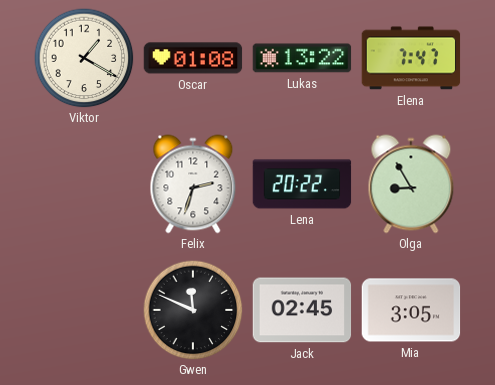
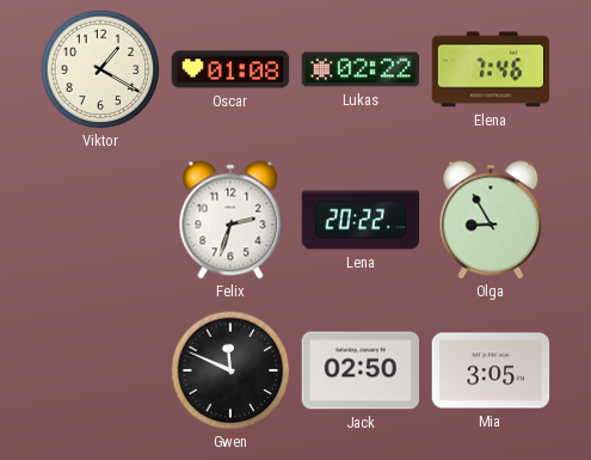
Lukas: 13:22 -> 02:22 (361, 69)
Elena: 7:47 -> 7:46 (491, 69)
Jack: 02:45 -> 02:50 (361, 370)
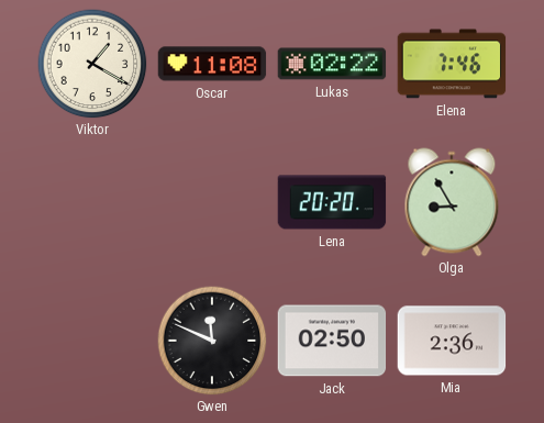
Oscar: 01:08 -> 11:08 (212, 64)
Felix: 2:33 -> none (230, 220)
Lena: 20:22 -> 20:20 (332, 202)
Mia: 3:05 -> 2:36 (452, 341)
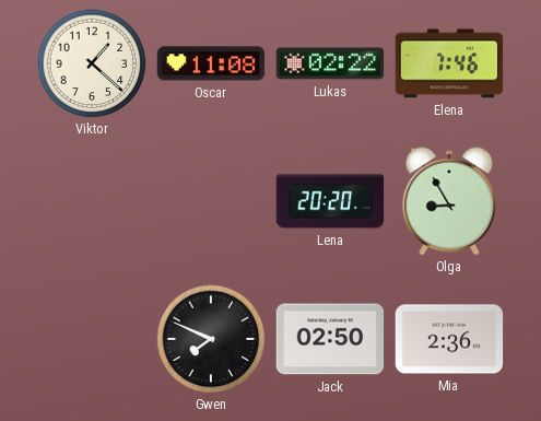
Viktor: 1:20 -> 1:22 (92, 63)
Gwen: 11:49 -> 7:49 (211, 339)
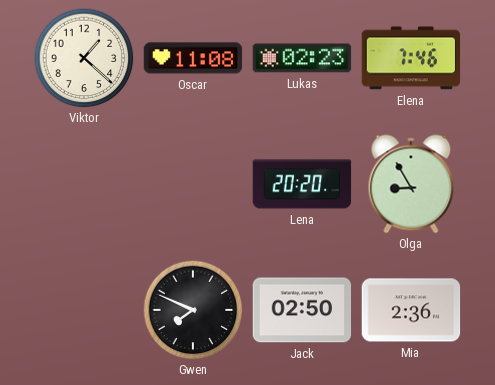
Lukas: 02:22 -> 02:23 (302, 58)
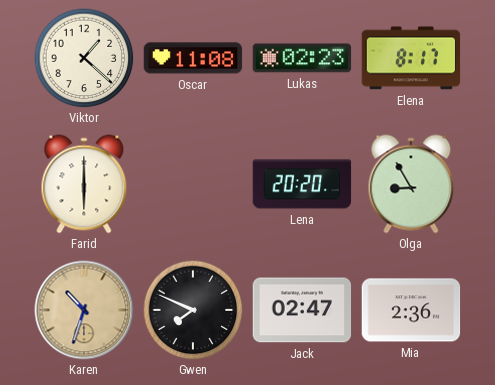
Elena: 7:46 -> 8:17 (411, 58)
Farid: none -> 6:00 (84, 184)
Karen: none -> 10:33 (84, 310)
Jack: 02:50 -> 02:47 (302, 310)
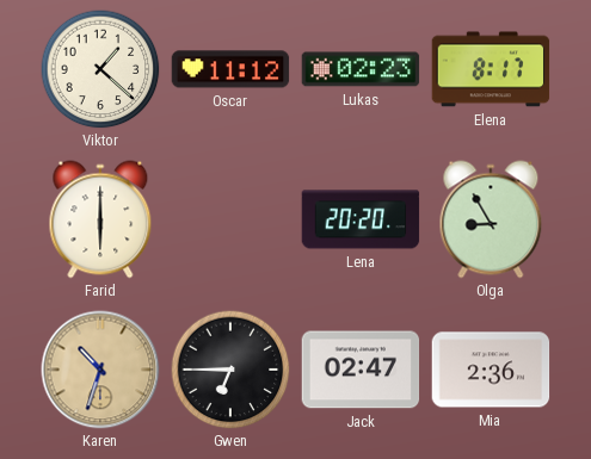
Oscar: 11:08 -> 11:12 (230, 69)
Gwen: 7:49 -> 6:45 (230, 370)
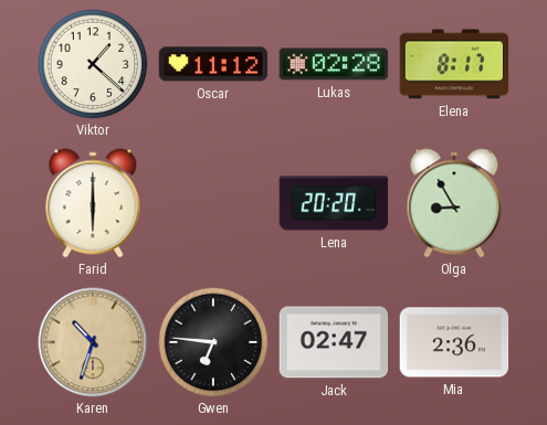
Lukas: 02:23 -> 02:28 (334, 64)
Gwen: 6:45 -> 6:46 (213, 342)
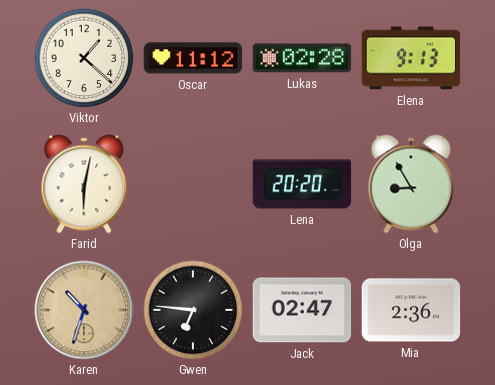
Elena: 8:17 -> 9:13 (411, 58)
Farid: 6:00 -> 6:02 (84, 184)
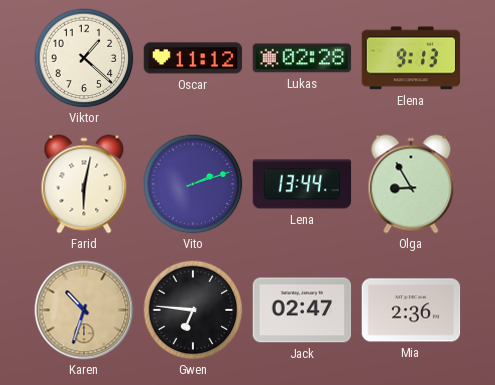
Vito: none -> 2:12 (193, 184)
Lena: 20:20 -> 13:44 (302, 184)
